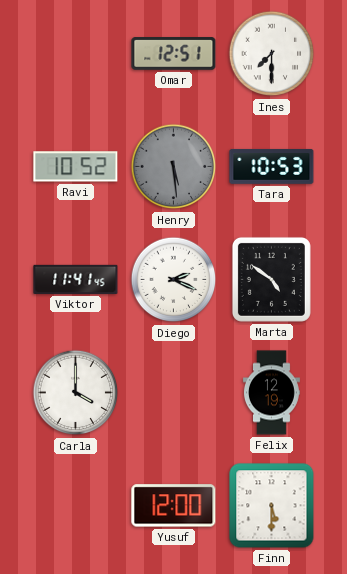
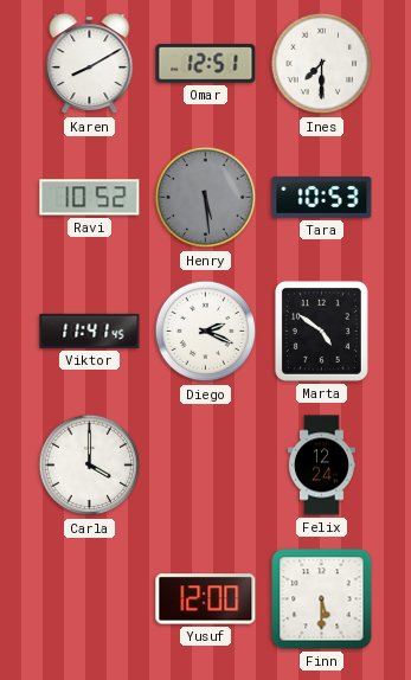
Karen: none -> 8:10 (90, 64)
Felix: 12:19 -> 12:24 (321, 466)
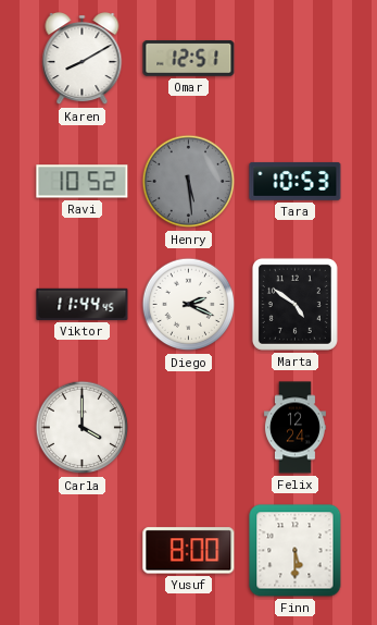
Ines: 7:30 -> none (322, 64)
Viktor: 11:41 -> 11:44 (83, 304)
Yusuf: 12:00 -> 8:00 (189, 551)
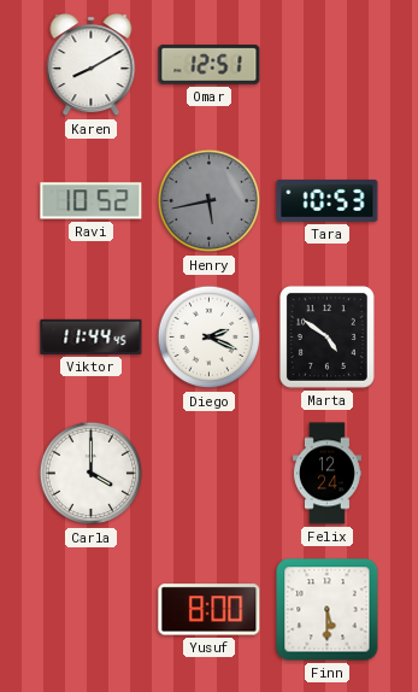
Henry: 5:29 -> 5:43 (210, 201)
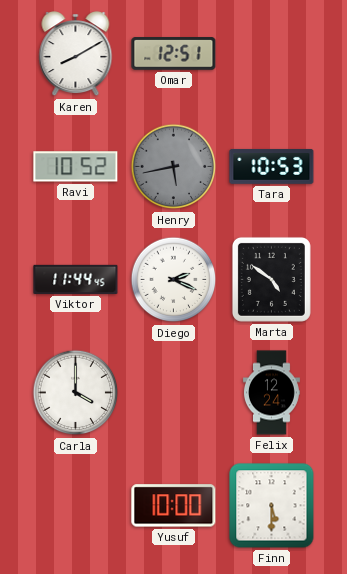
Yusuf: 8:00 -> 10:00 (174, 506)
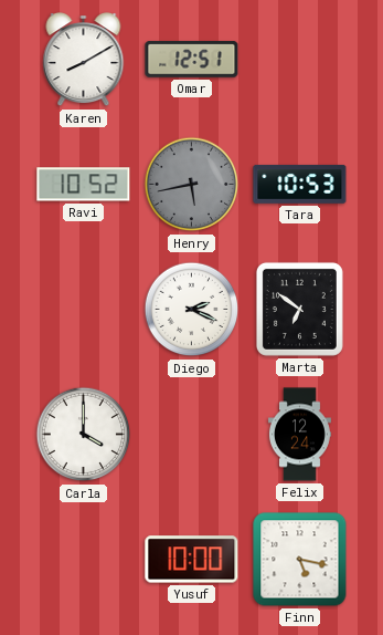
Viktor: 11:44 -> none (76, 279)
Marta: 4:51 -> 6:51 (299, 309)
Finn: 5:30 -> 5:17 (300, 560)
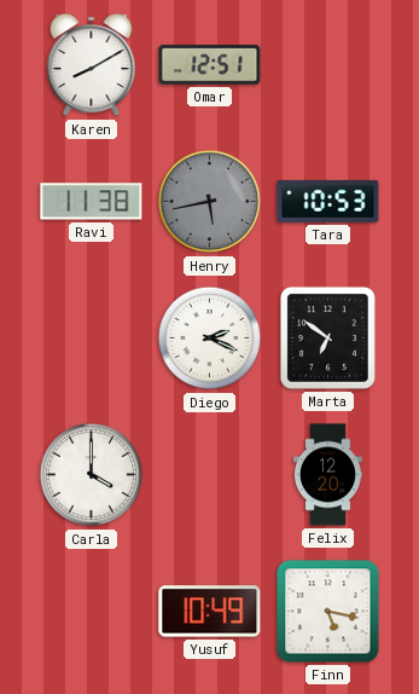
Ravi: 10:52 -> 11:38 (92, 202)
Felix: 12:24 -> 12:20 (327, 475)
Yusuf: 10:00 -> 10:49 (210, 612)
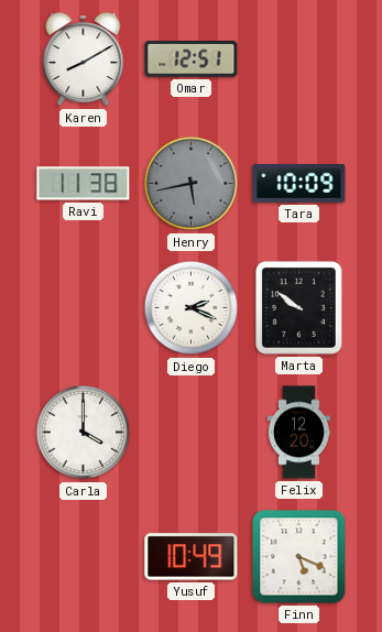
Tara: 10:53 -> 10:09 (299, 183)
Marta: 6:51 -> 9:51 (298, 307)
Finn: 5:17 -> 5:19 (299, 557)
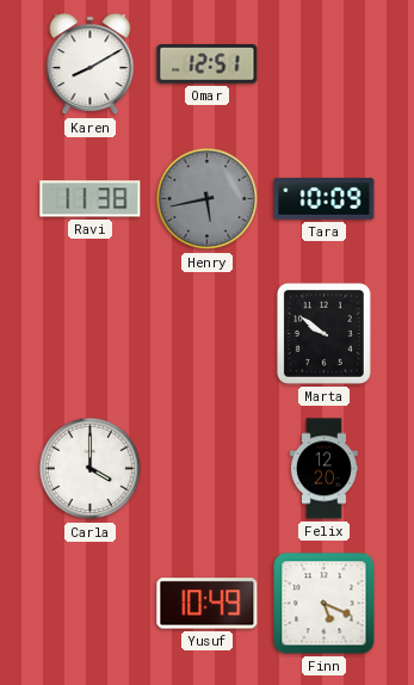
Diego: 2:19 -> none (192, 308)
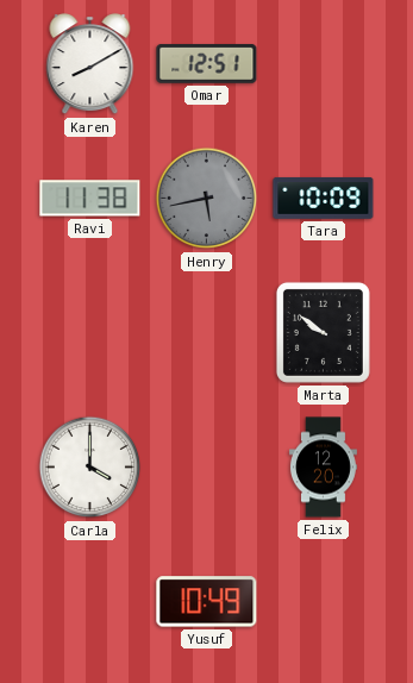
Finn: 5:19 -> none (325, 604)
